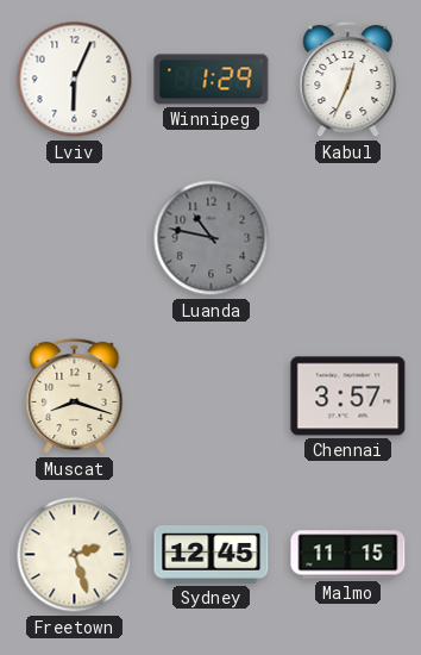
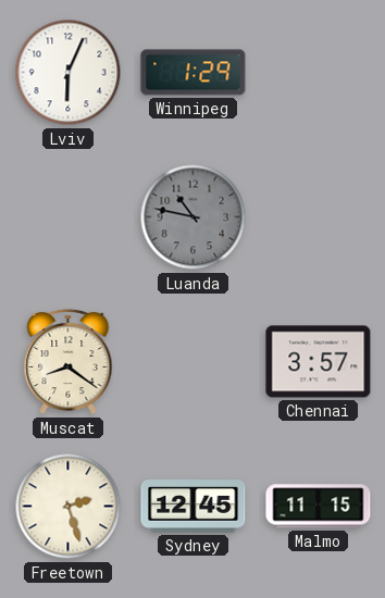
Kabul: 12:34 -> none (348, 80)
Muscat: 8:18 -> 8:21 (69, 362)
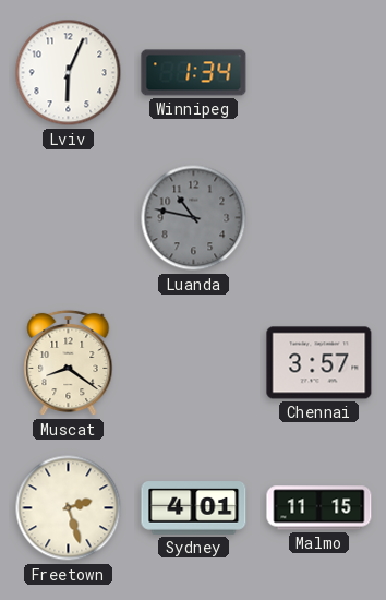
Winnipeg: 1:29 -> 1:34 (194, 73)
Sydney: 12:45 -> 4:01 (194, 508)
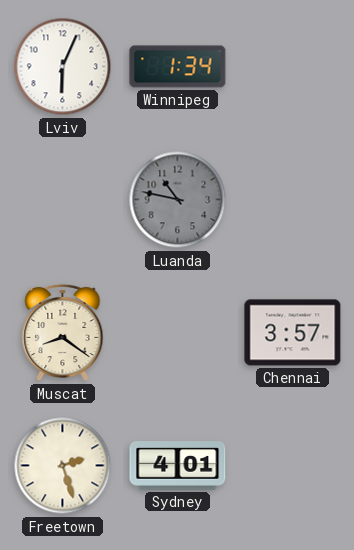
Malmo: 11:15 -> none (319, 508)
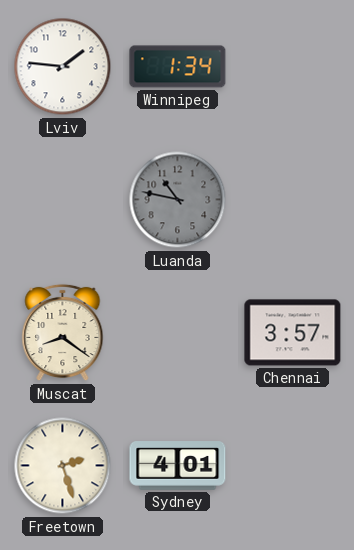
Lviv: 6:04 -> 1:46 (63, 67)
